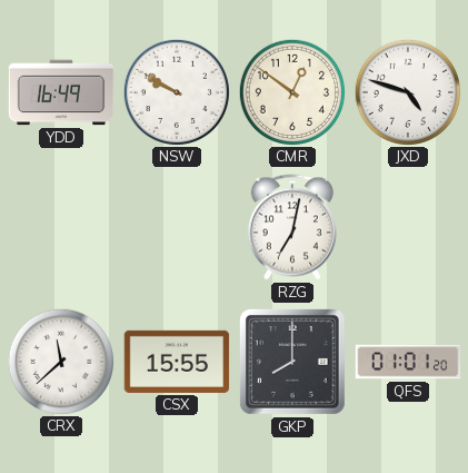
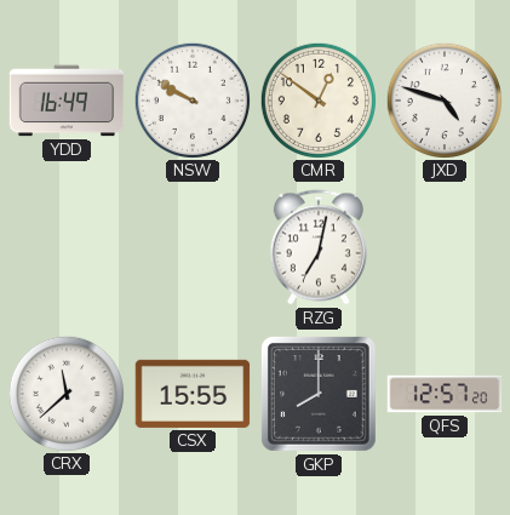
QFS: 01:01 -> 12:57 (445, 394)
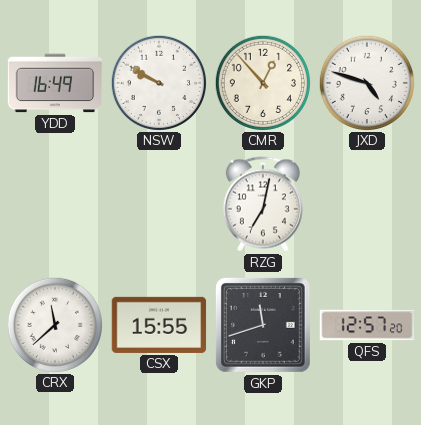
CMR: 12:51 -> 12:53 (262, 82)
GKP: 8:00 -> 11:42 (263, 325)
